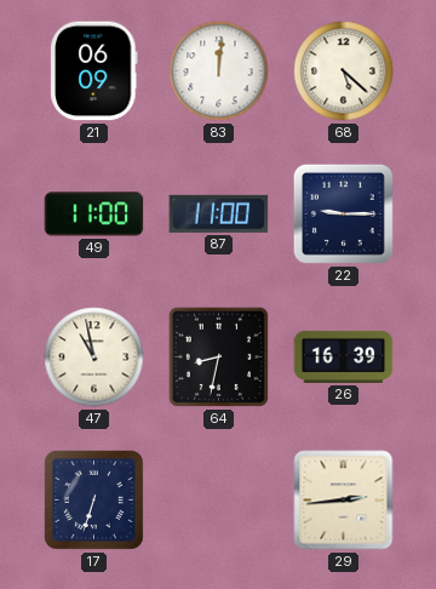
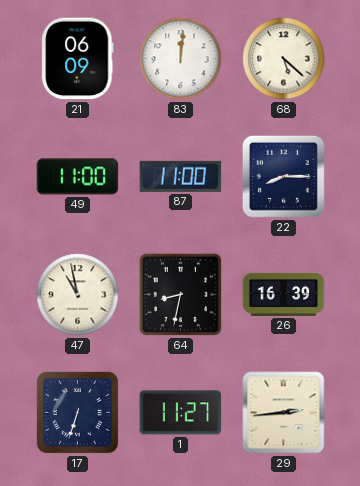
22: 9:15 -> 8:15 (283, 176)
1: none -> 11:27 (181, 413)
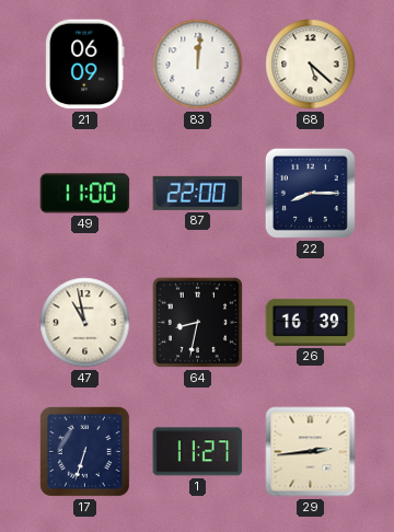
87: 11:00 -> 22:00 (198, 193)
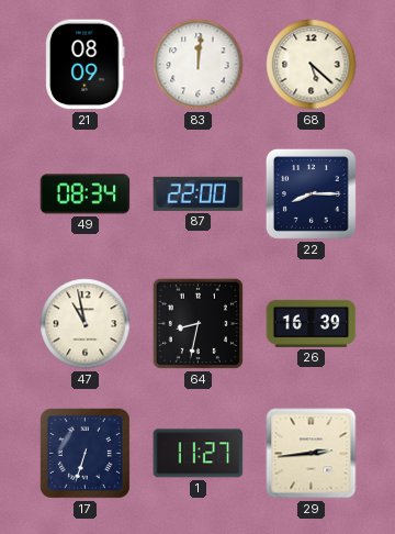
21: 06:09 -> 08:09 (86, 65)
49: 11:00 -> 08:34 (86, 194)
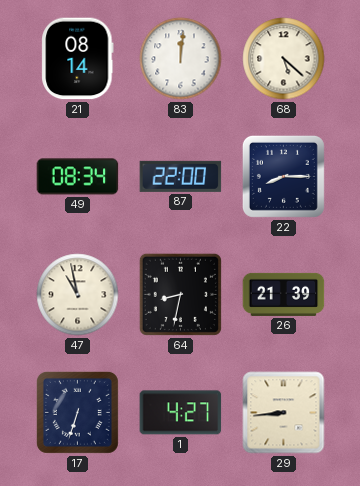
21: 08:09 -> 08:14 (78, 59)
26: 16:39 -> 21:39 (284, 294)
1: 11:27 -> 4:27 (181, 413)
29: 2:44 -> 8:44 (284, 413)
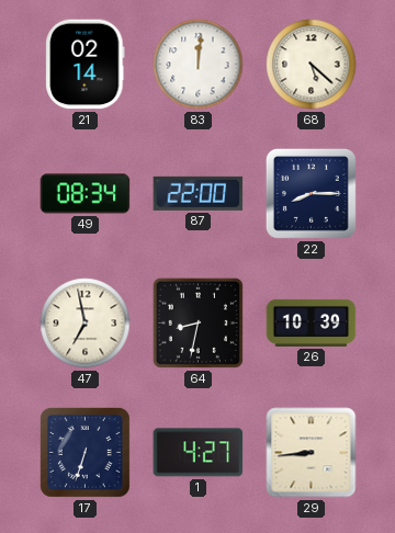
21: 08:14 -> 02:14 (86, 65)
47: 10:58 -> 6:58 (86, 324)
26: 21:39 -> 10:39 (312, 322)
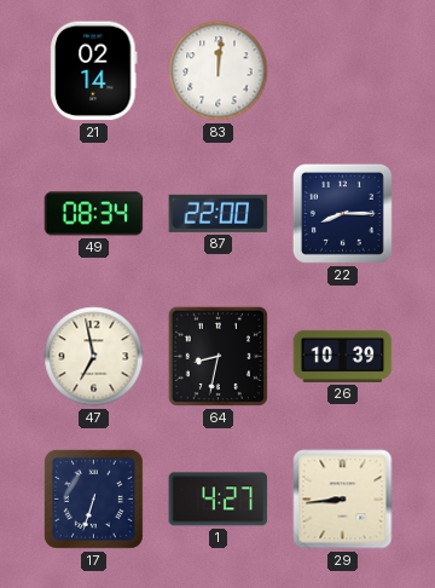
68: 5:22 -> none (312, 65)
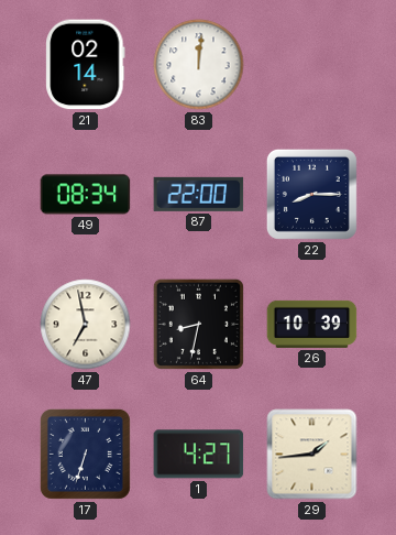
29: 8:44 -> 1:44 (312, 455)
